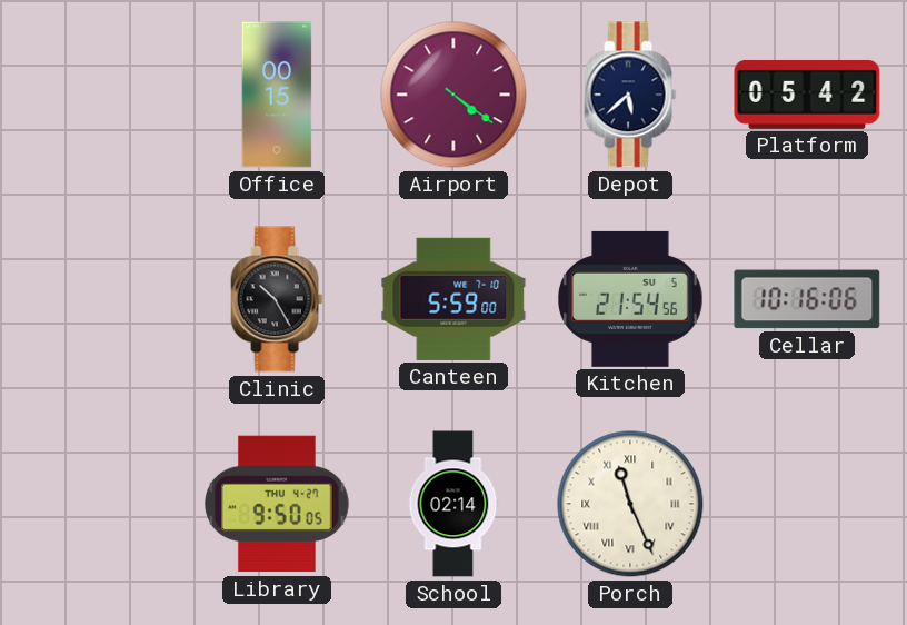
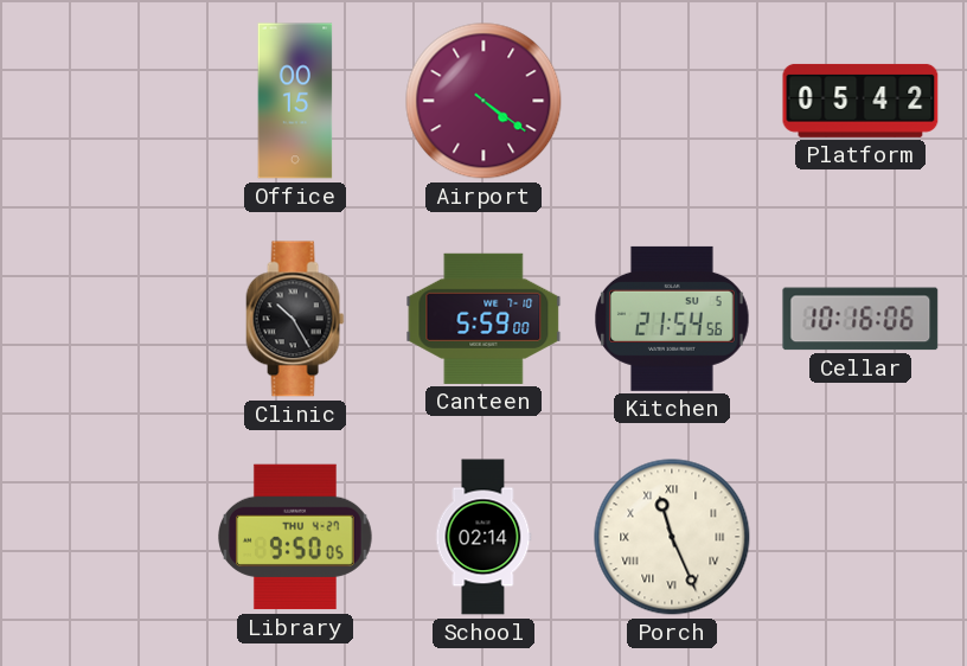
Depot: 5:38 -> none (630, 95)
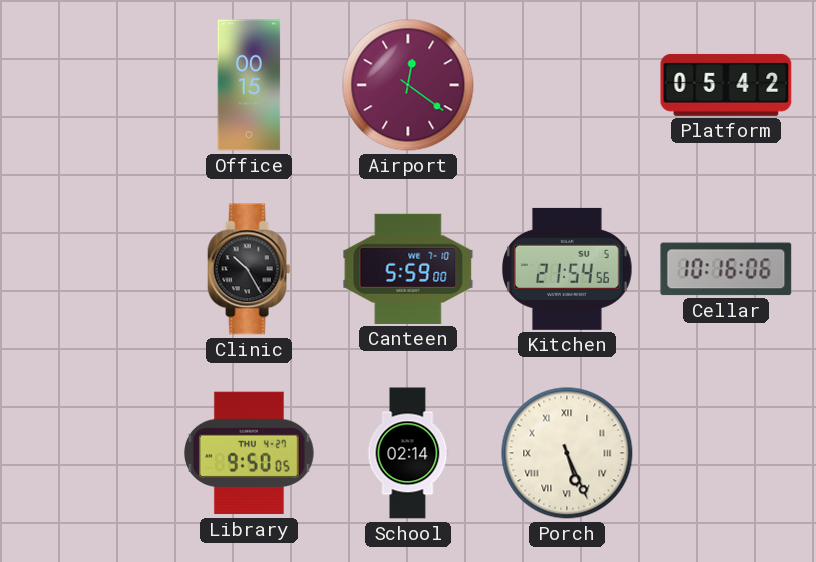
Airport: 4:21 -> 12:21 (408, 85)
Porch: 11:26 -> 5:26 (567, 453)
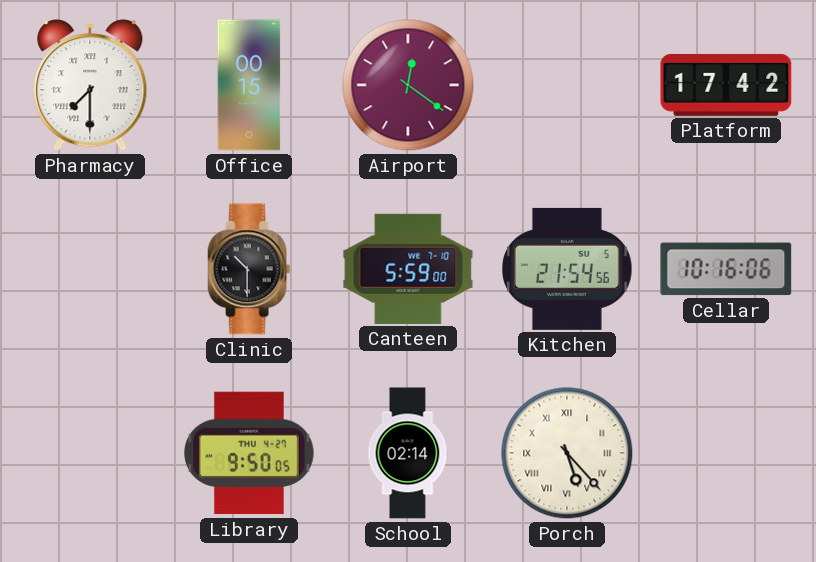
Pharmacy: none -> 7:30 (90, 85)
Platform: 05:42 -> 17:42 (726, 85)
Clinic: 10:25 -> 10:30 (249, 269)
Porch: 5:26 -> 5:23 (567, 453)
